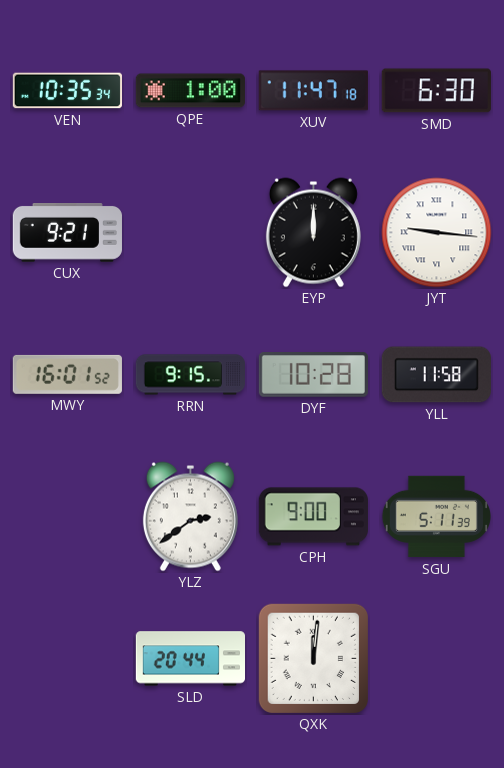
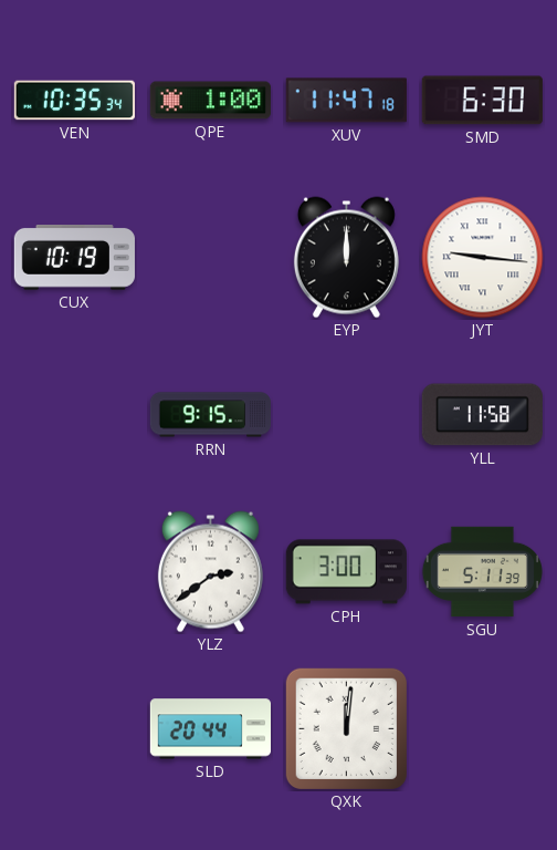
CUX: 9:21 -> 10:19 (74, 258)
MWY: 16:01 -> none (67, 374)
DYF: 10:28 -> none (313, 375)
CPH: 9:00 -> 3:00 (346, 572)
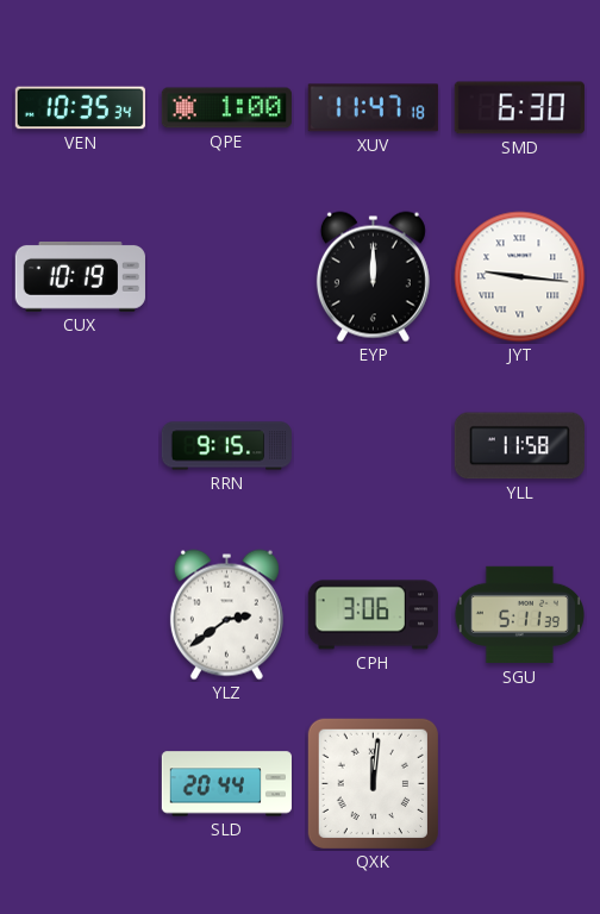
CPH: 3:00 -> 3:06 (373, 615)
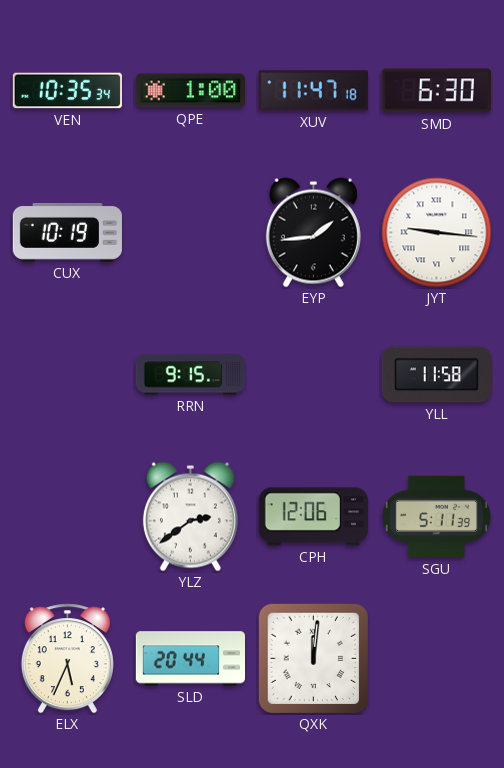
EYP: 12:00 -> 1:44 (313, 233)
CPH: 3:06 -> 12:06 (313, 517)
ELX: none -> 5:34 (67, 659)
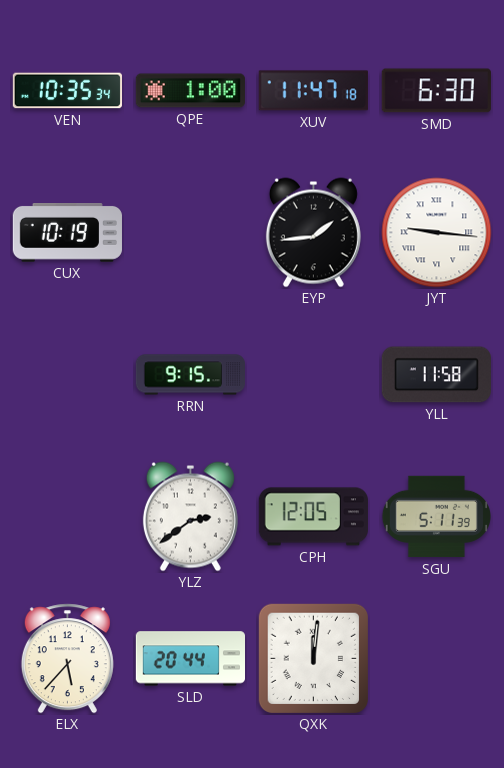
CPH: 12:06 -> 12:05 (313, 517)
ELX: 5:34 -> 5:37 (67, 659)
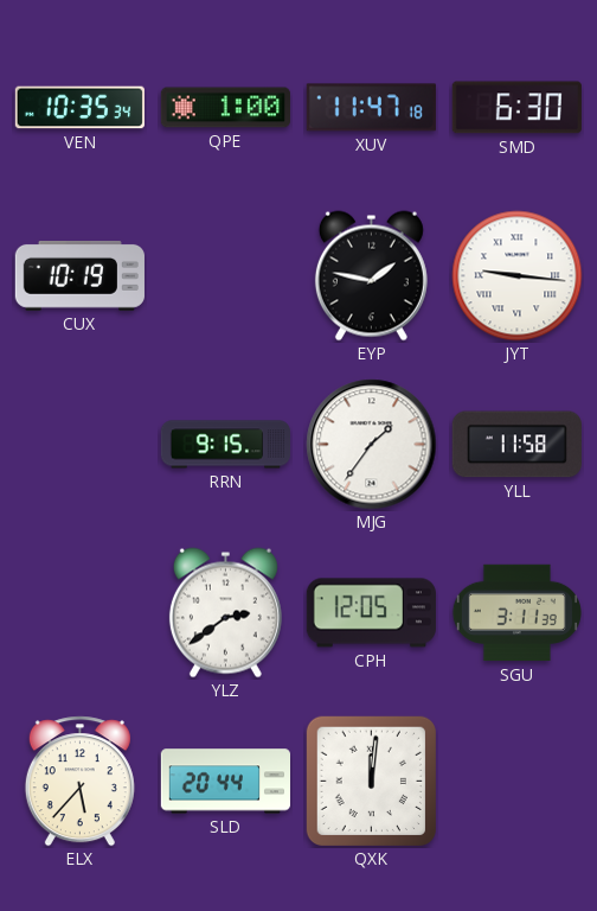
EYP: 1:44 -> 1:47 (371, 276)
MJG: none -> 1:36 (372, 445)
SGU: 5:11 -> 3:11 (516, 613)
